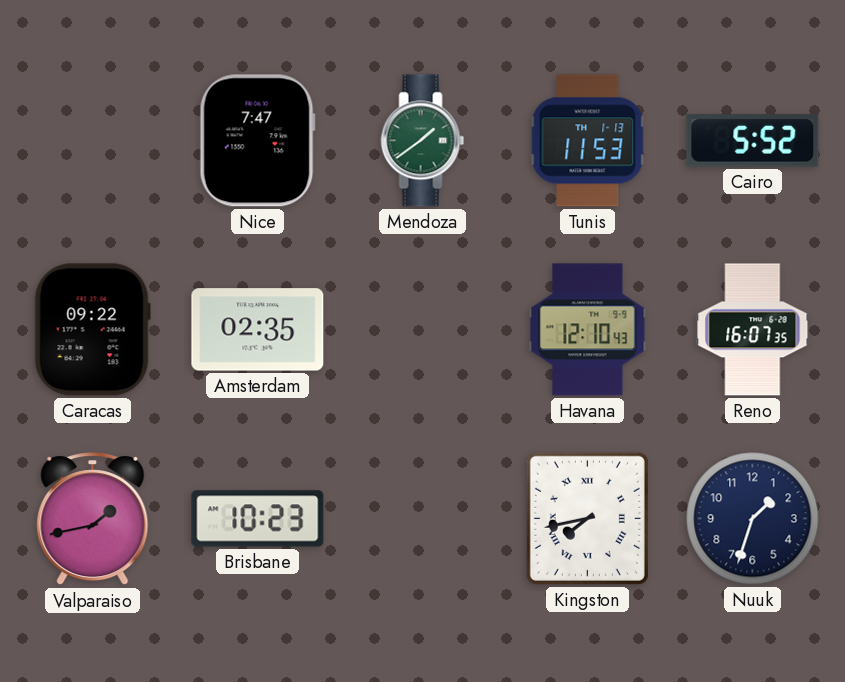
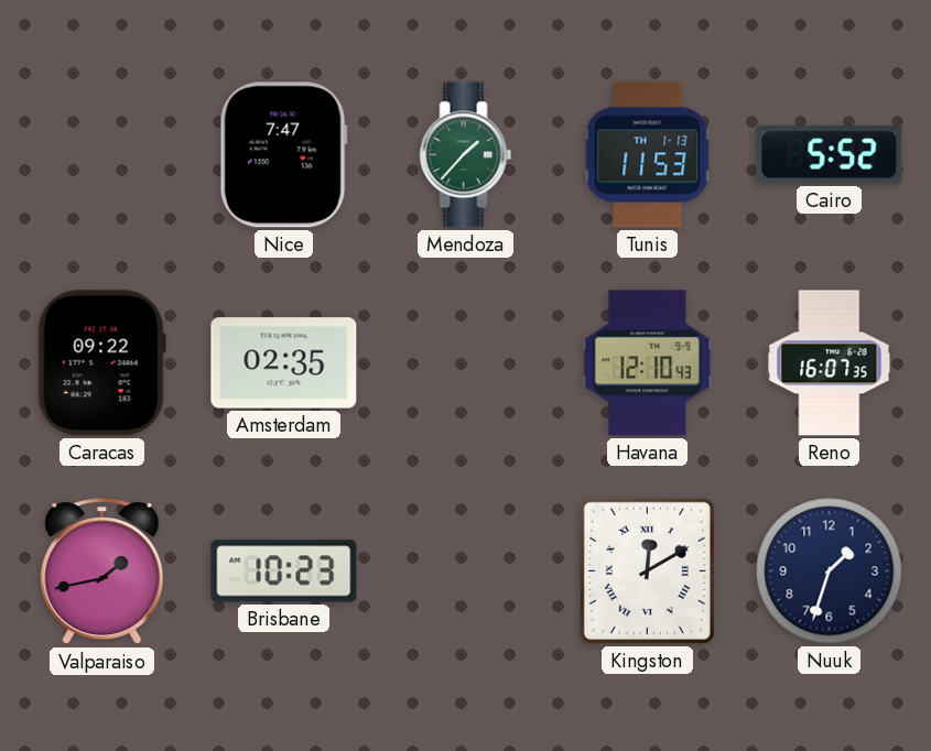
Mendoza: 1:39 -> 1:37 (466, 155)
Kingston: 7:43 -> 12:10 (647, 570)
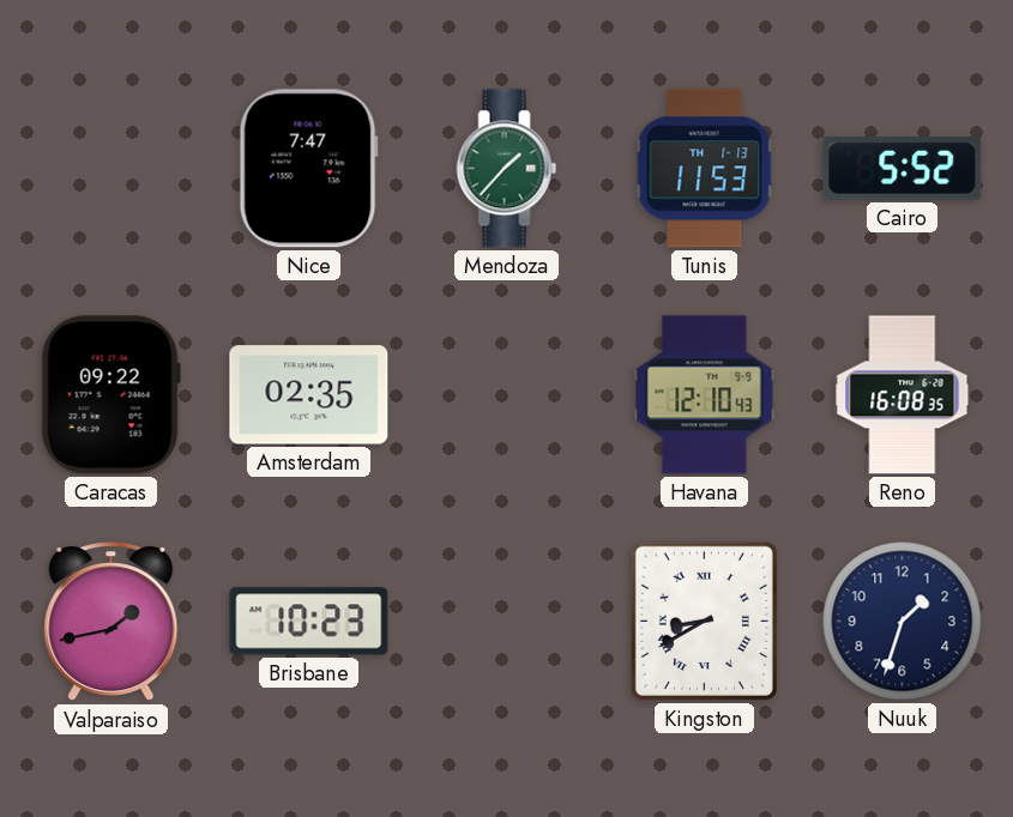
Reno: 16:07 -> 16:08 (903, 395)
Kingston: 12:10 -> 8:40 (704, 621)
